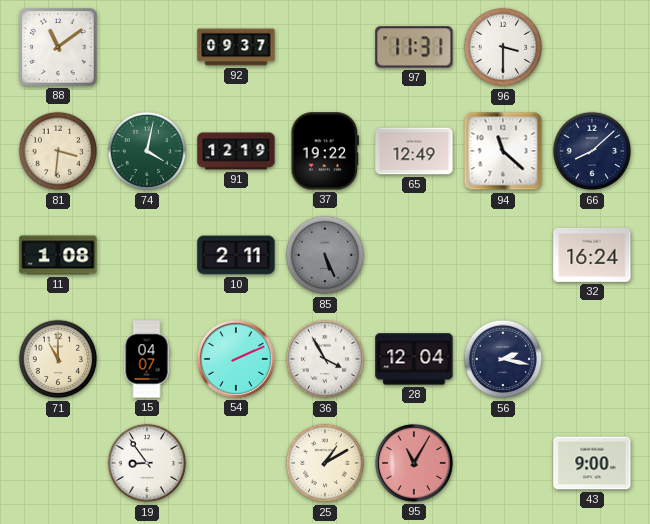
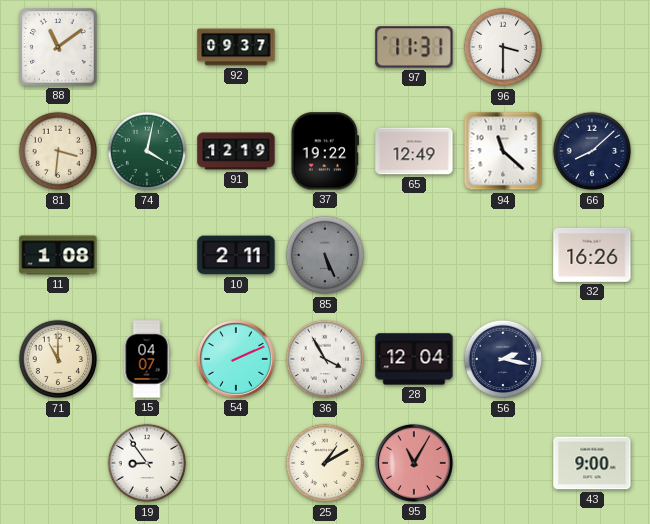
32: 16:24 -> 16:26 (592, 255)
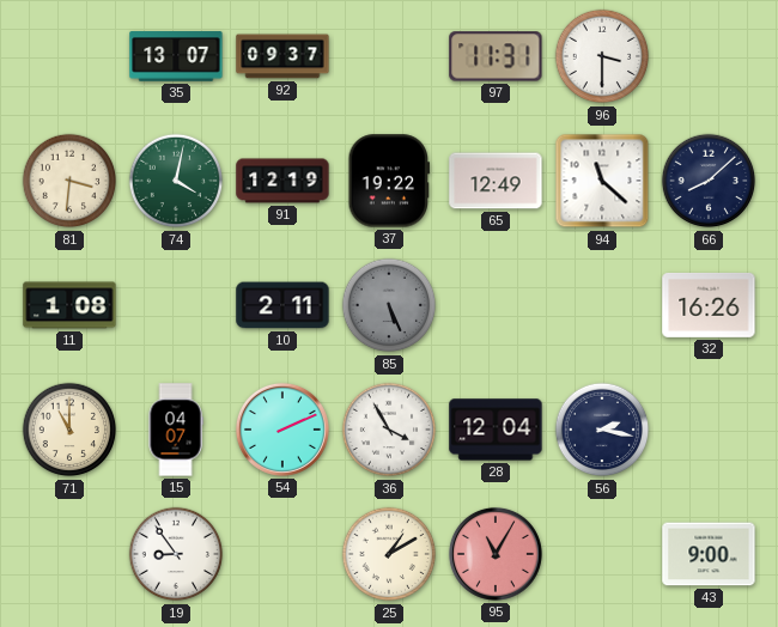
88: 11:09 -> none (59, 48)
35: none -> 13:07 (176, 56)
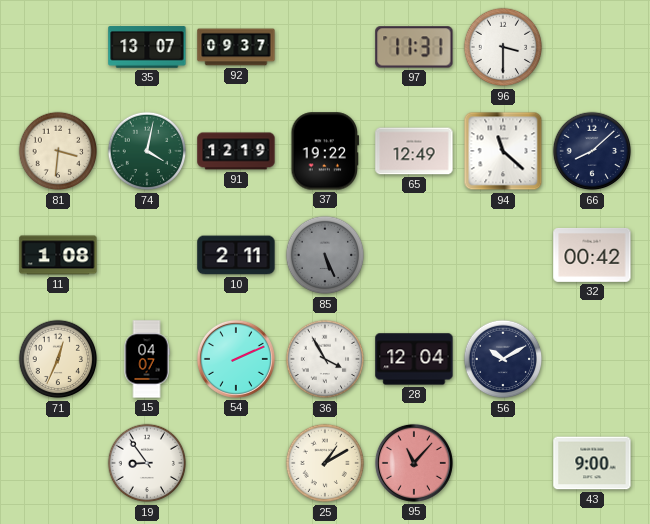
32: 16:26 -> 00:42 (592, 255)
71: 11:00 -> 12:34 (58, 359)
56: 2:17 -> 10:10 (503, 359)
95: 11:05 -> 11:07 (414, 463)
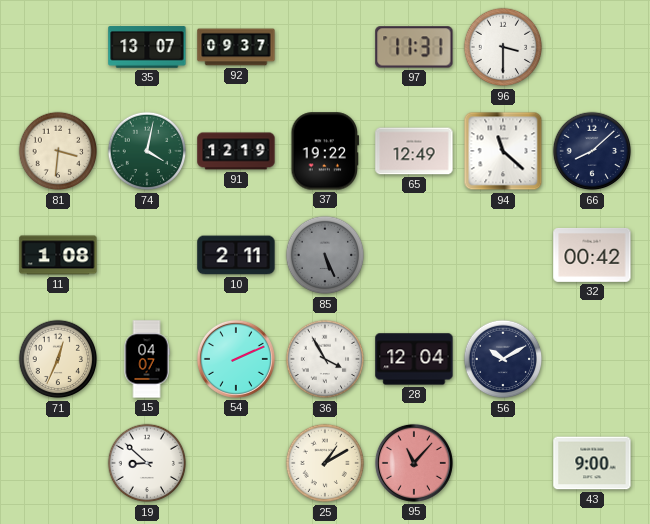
19: 8:54 -> 8:52 (147, 463)
